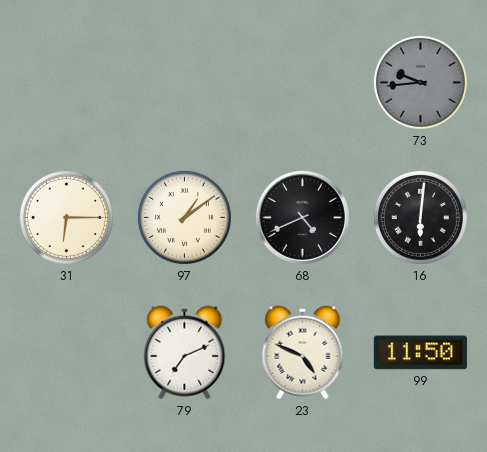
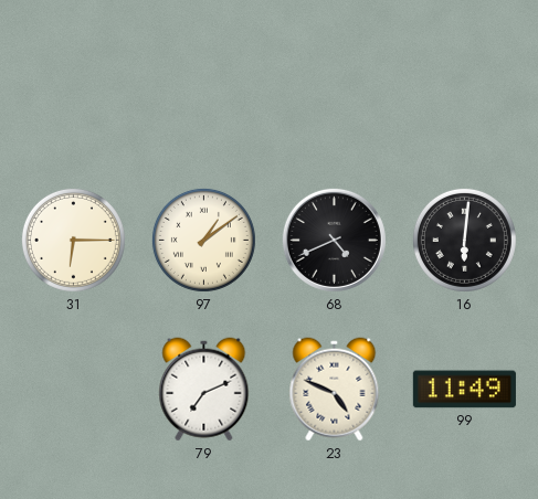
73: 9:44 -> none (420, 82)
99: 11:50 -> 11:49 (464, 390)
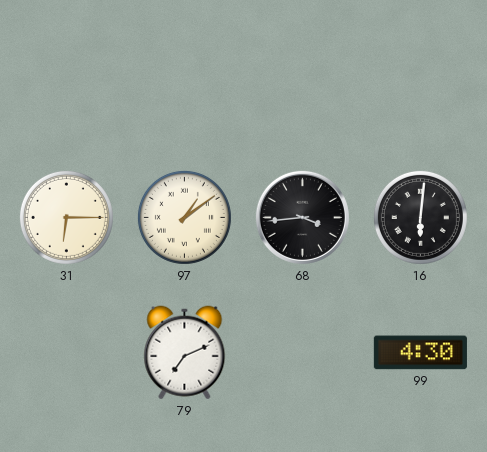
68: 4:41 -> 3:44 (302, 217)
23: 4:49 -> none (335, 390)
99: 11:49 -> 4:30 (420, 353)
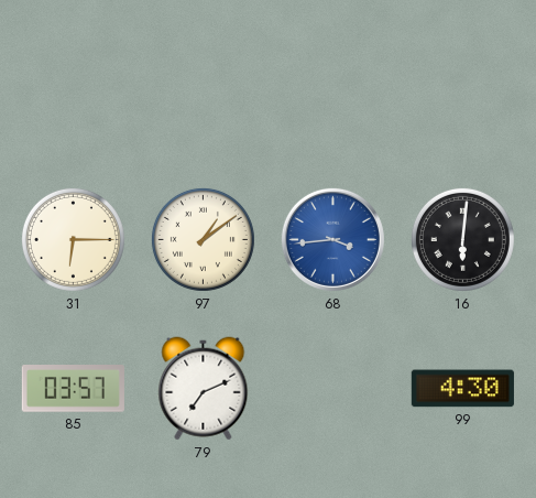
68 dial: black -> blue (332, 239)
85: none -> 03:57 (73, 389)
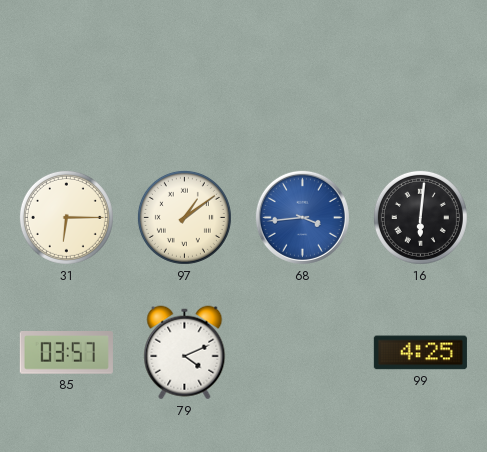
79: 7:11 -> 4:11 (185, 353)
99: 4:30 -> 4:25 (420, 353)
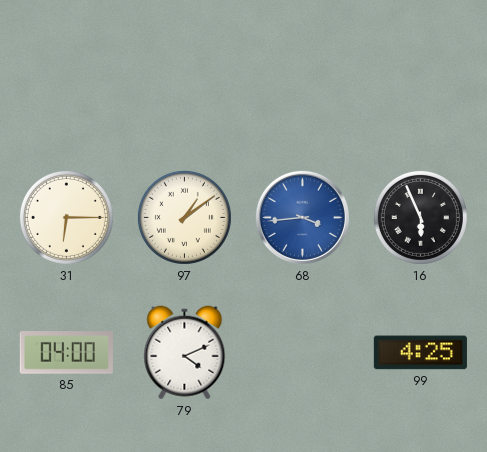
16: 6:01 -> 5:56 (420, 217)
85: 03:57 -> 04:00 (66, 353)
